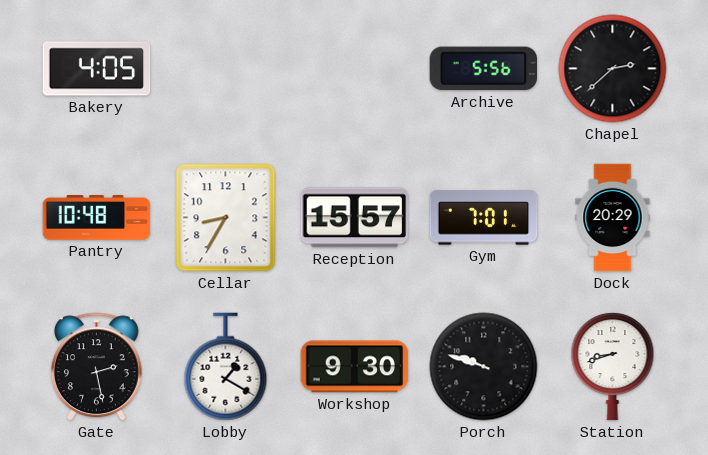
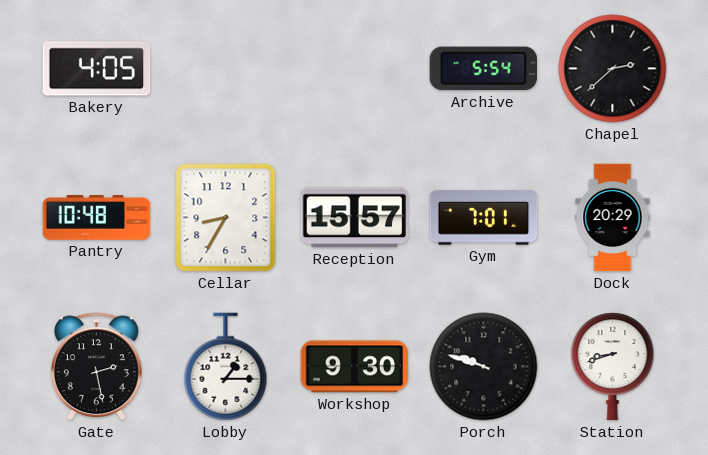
Archive: 5:56 -> 5:54 (483, 69)
Lobby: 1:20 -> 1:15 (226, 367)
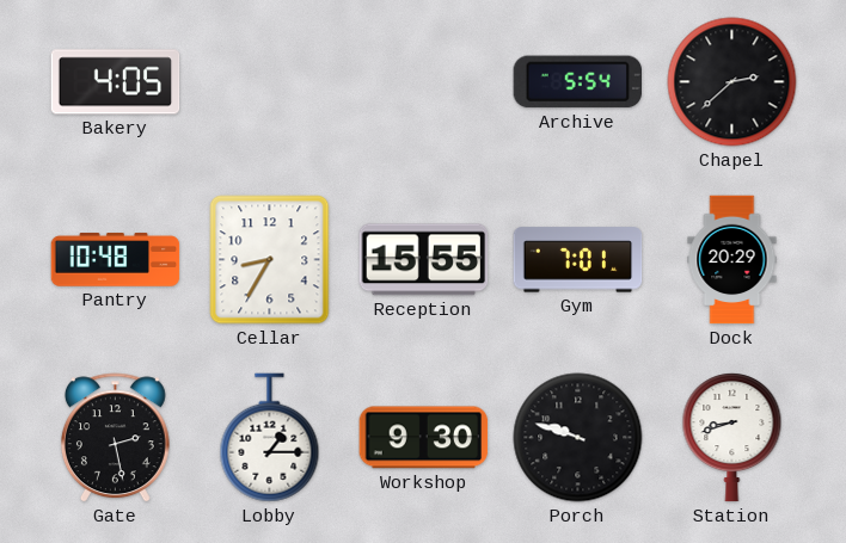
Reception: 15:57 -> 15:55 (424, 260)
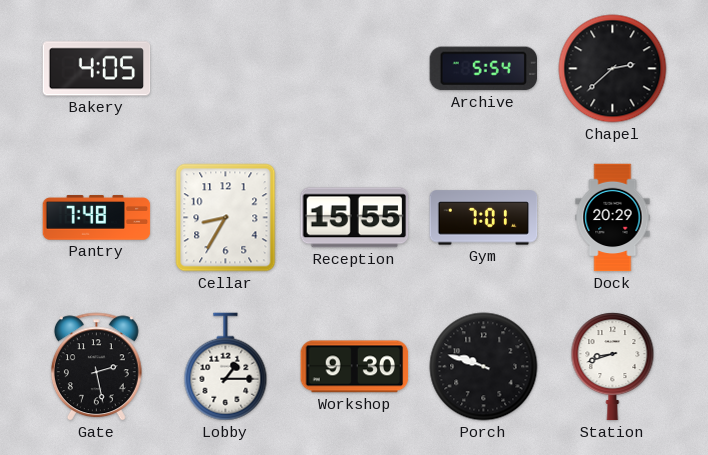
Pantry: 10:48 -> 7:48 (97, 218)
